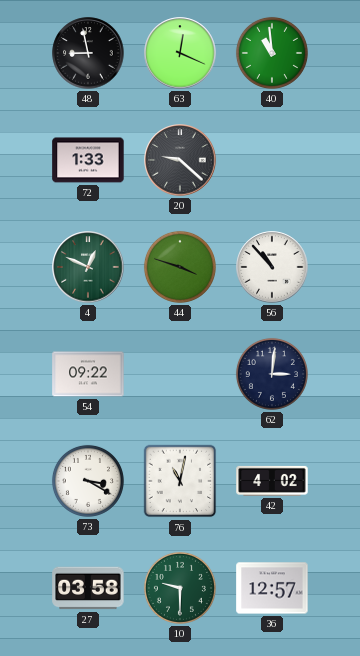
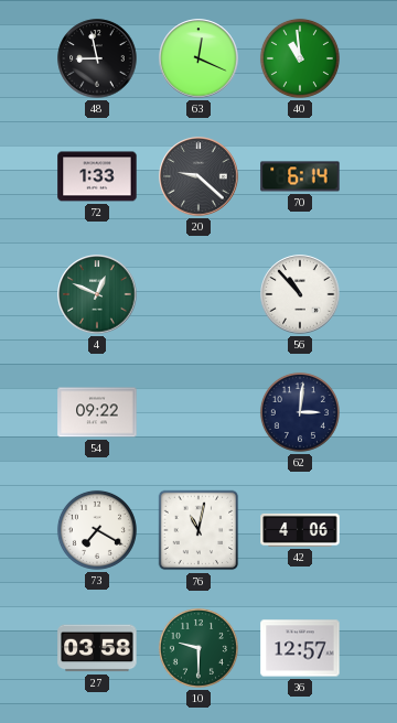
70: none -> 6:14 (300, 176)
44: 3:48 -> none (180, 267)
73: 3:20 -> 7:20 (97, 530)
42: 4:02 -> 4:06 (300, 530)
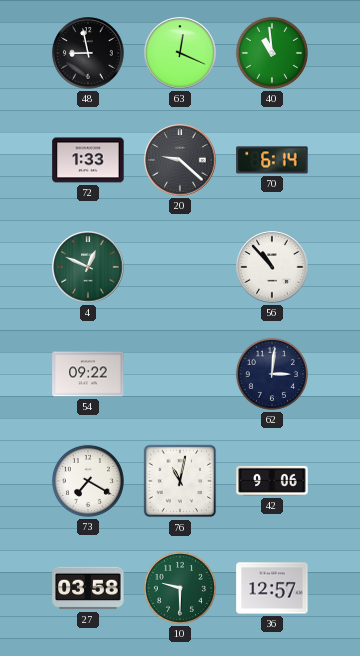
42: 4:06 -> 9:06 (272, 481)
